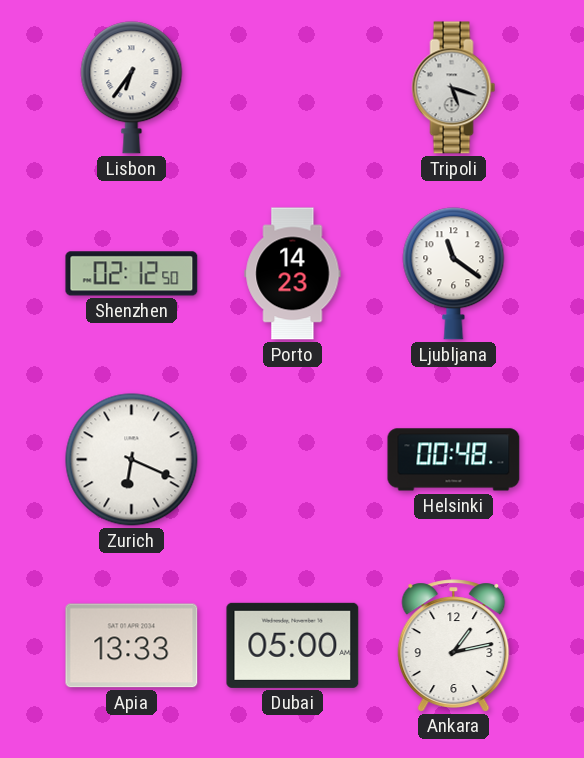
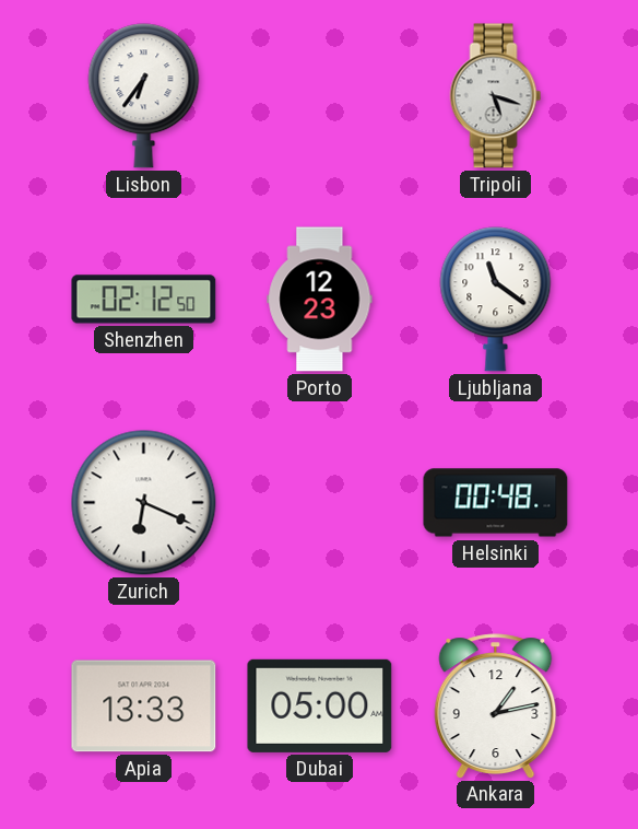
Porto: 14:23 -> 12:23 (320, 300)
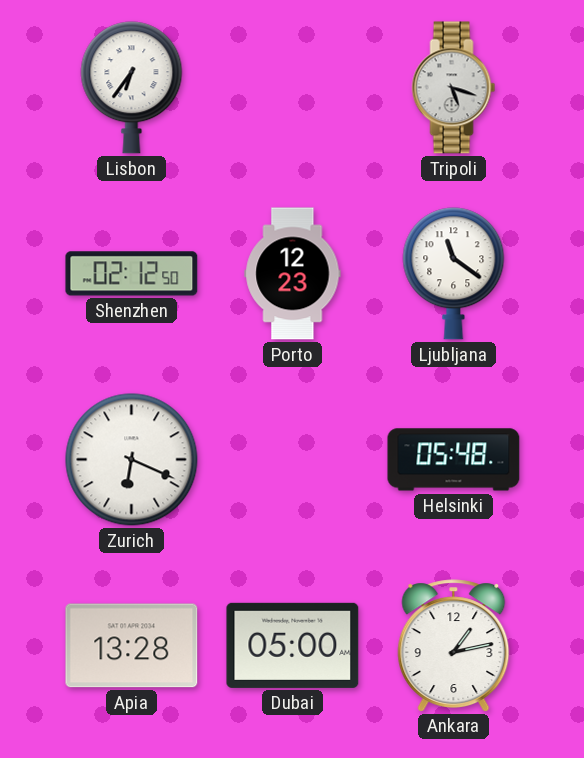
Helsinki: 00:48 -> 05:48 (454, 460)
Apia: 13:33 -> 13:28 (132, 646)
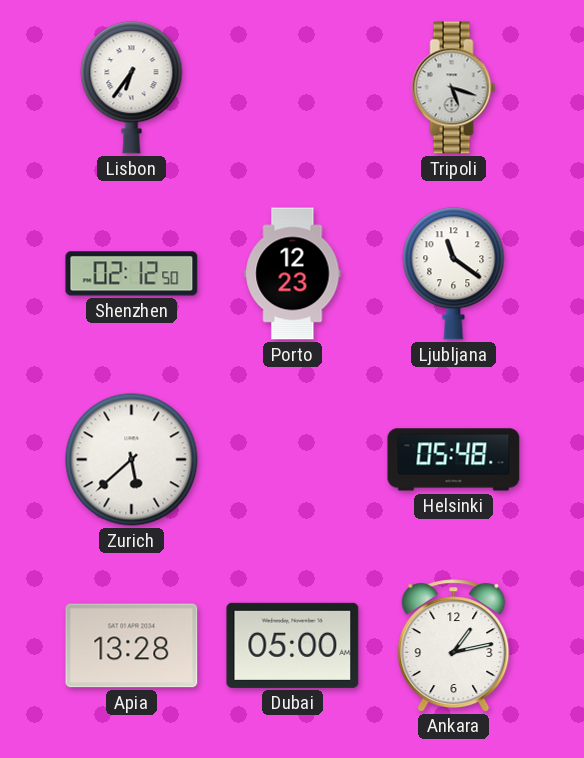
Zurich: 6:19 -> 5:38 (132, 460)
